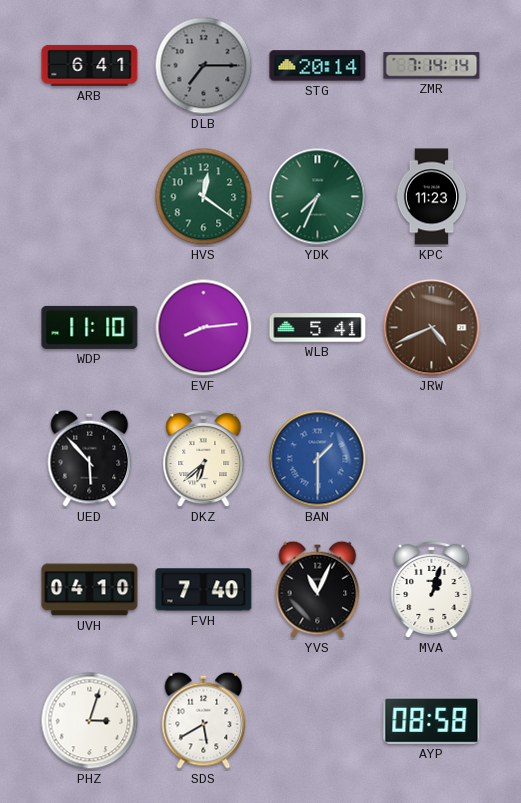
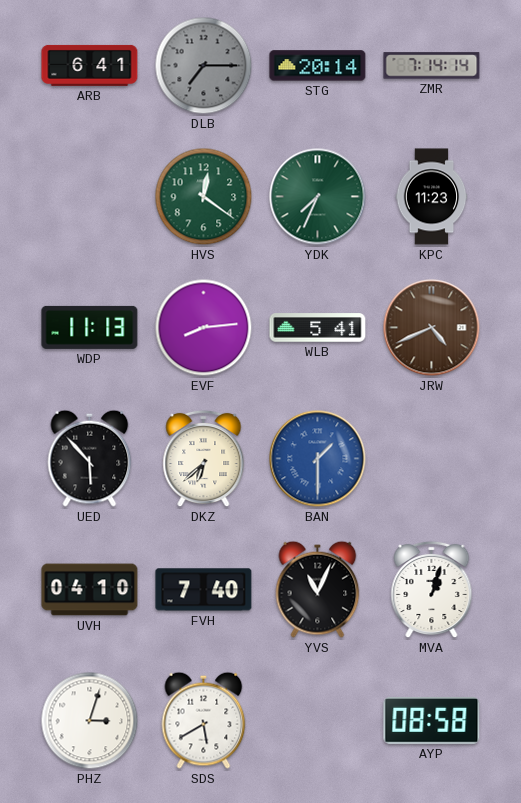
WDP: 11:10 -> 11:13 (90, 327)
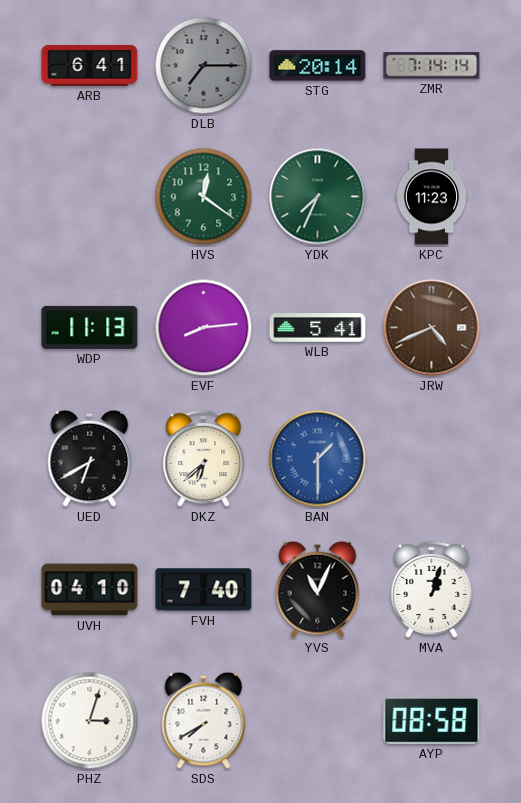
UED: 5:53 -> 6:40 (90, 458)
SDS: 5:40 -> 7:40 (204, 720)
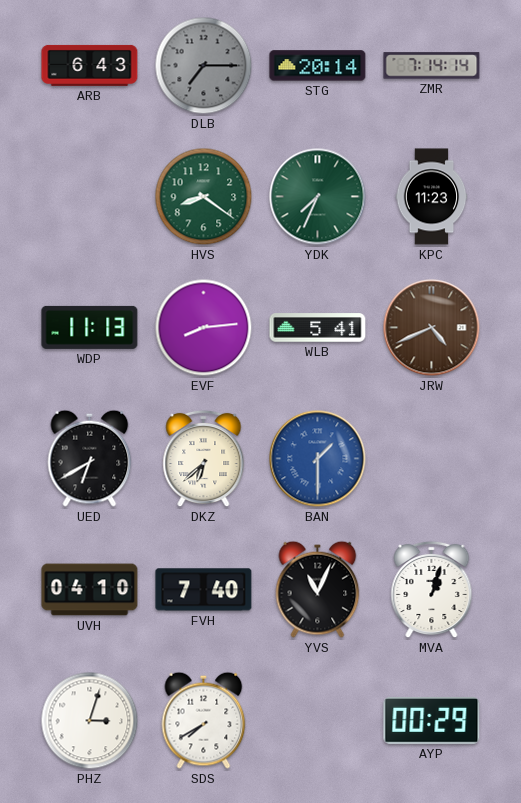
ARB: 6:41 -> 6:43 (90, 65)
HVS: 12:21 -> 8:21 (204, 197)
AYP: 08:58 -> 00:29 (432, 721)
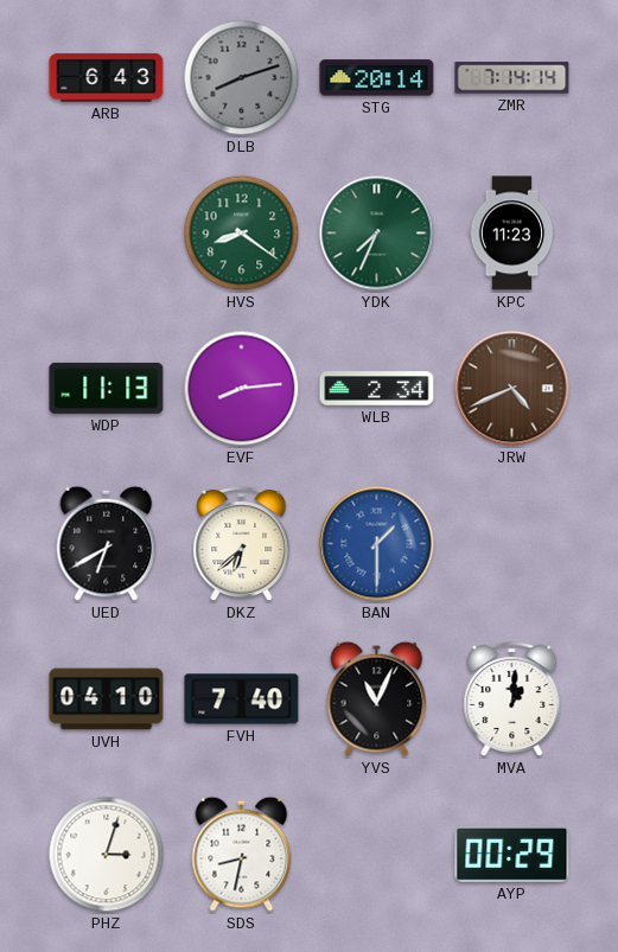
DLB: 7:15 -> 8:12 (242, 78)
WLB: 5:41 -> 2:34 (377, 389)
MVA: 1:03 -> 1:01 (512, 699)
SDS: 7:40 -> 8:32 (242, 854)
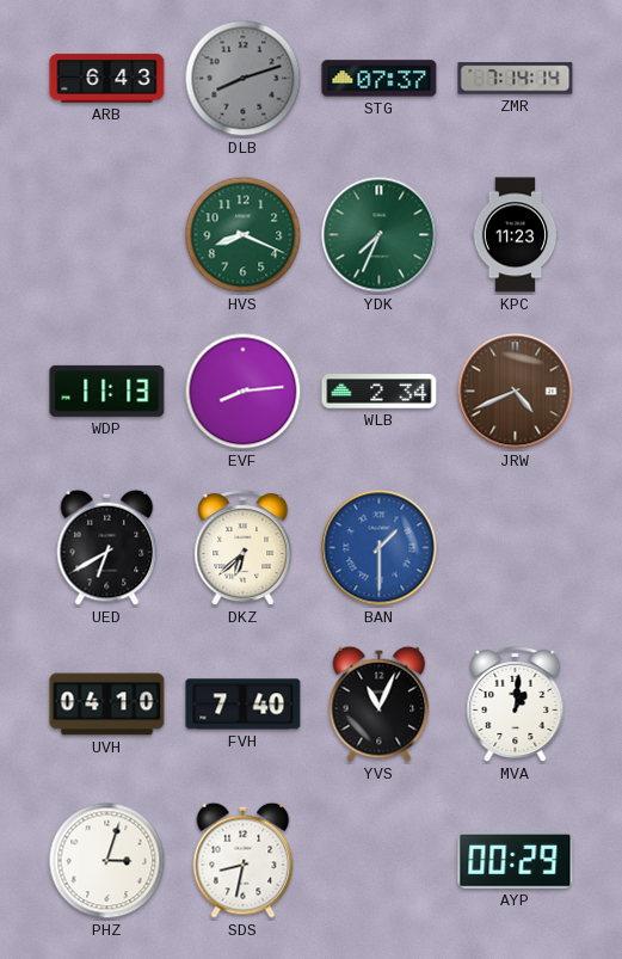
STG: 20:14 -> 07:37 (380, 79)
HVS: 8:21 -> 8:19 (244, 235)
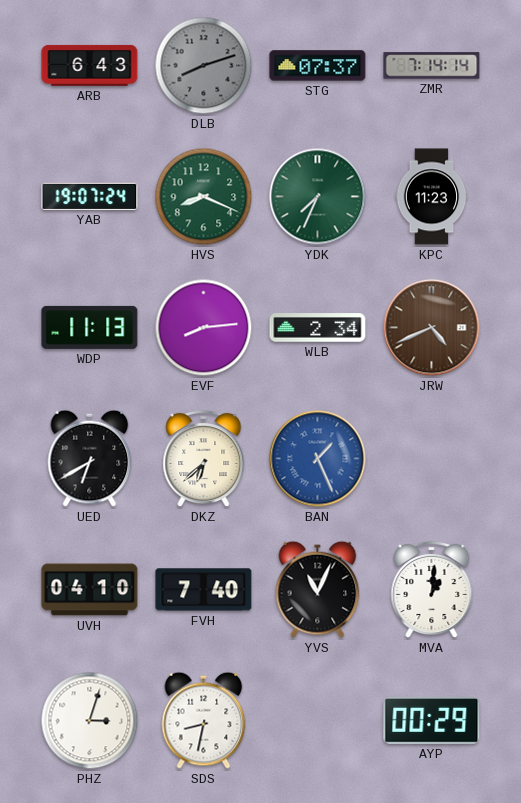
YAB: none -> 19:07 (90, 196)
BAN: 1:30 -> 1:26 (318, 459)
